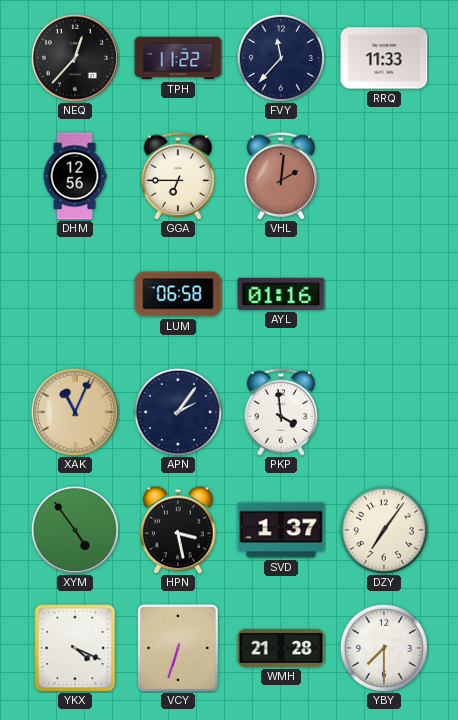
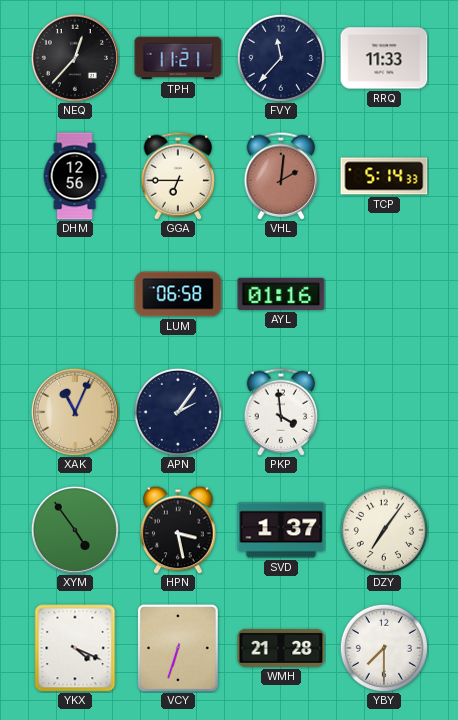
TPH: 11:22 -> 11:21 (178, 58)
TCP: none -> 5:14 (384, 176)
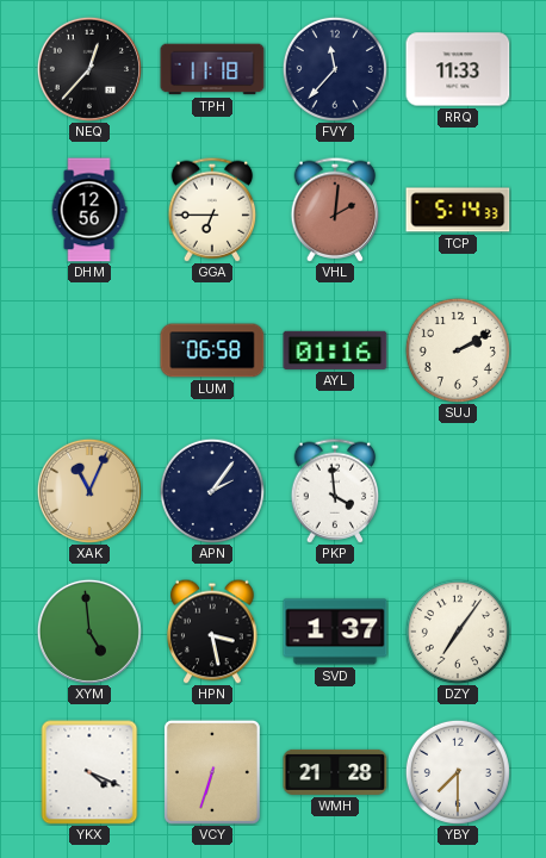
TPH: 11:21 -> 11:18 (212, 69)
SUJ: none -> 2:10 (458, 350)
XYM: 4:54 -> 4:59 (89, 632)
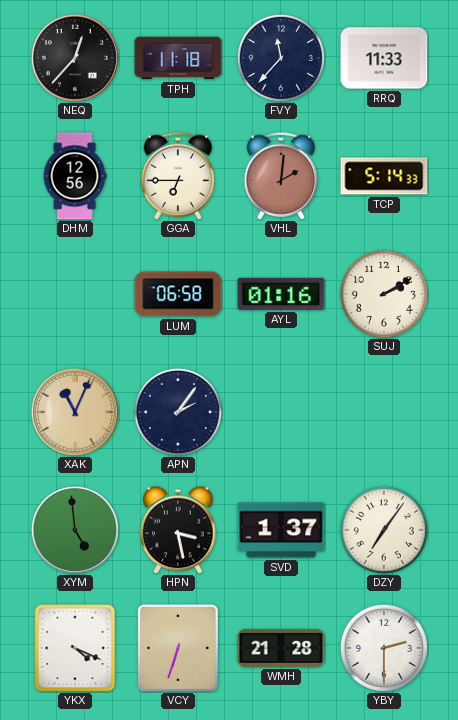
PKP: 3:59 -> none (335, 491)
YBY: 7:30 -> 2:30 (384, 648)
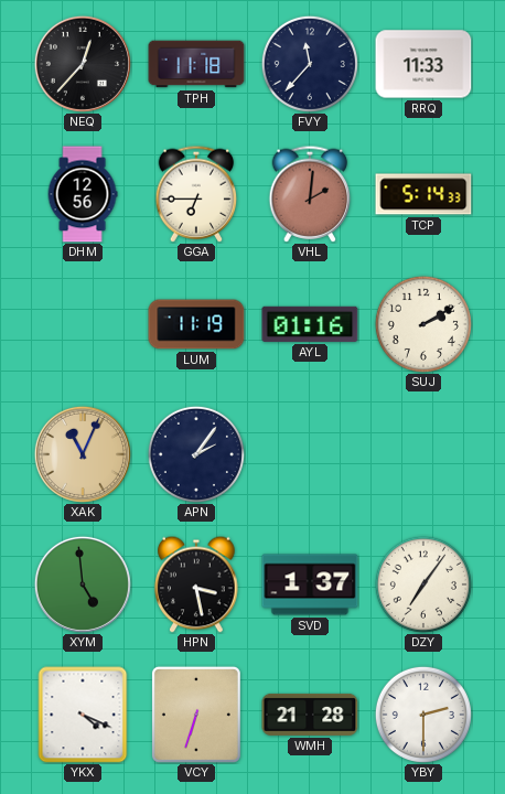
LUM: 06:58 -> 11:19 (196, 324)
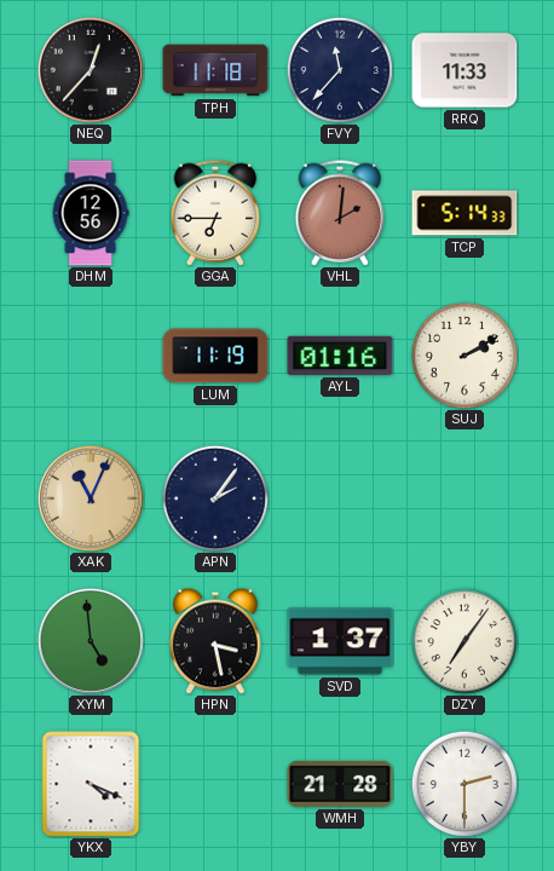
VCY: 6:33 -> none (196, 715)
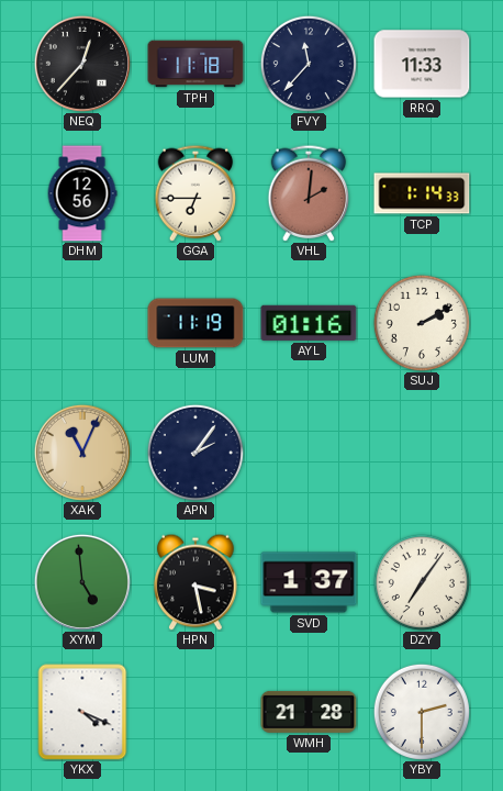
TCP: 5:14 -> 1:14 (422, 193)
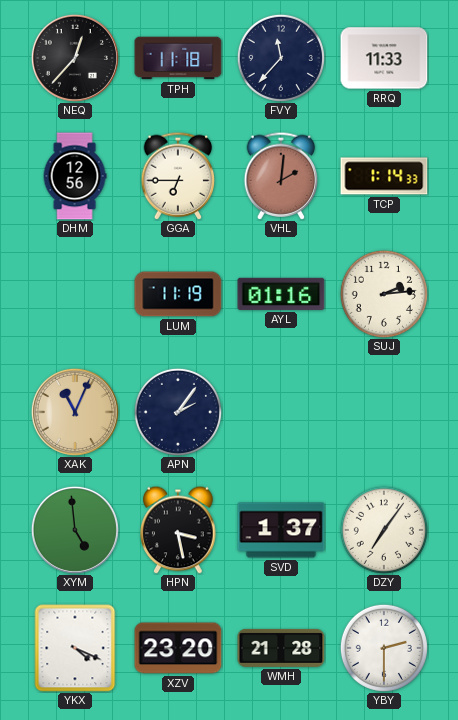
SUJ: 2:10 -> 2:14 (384, 294)
XZV: none -> 23:20 (178, 648)
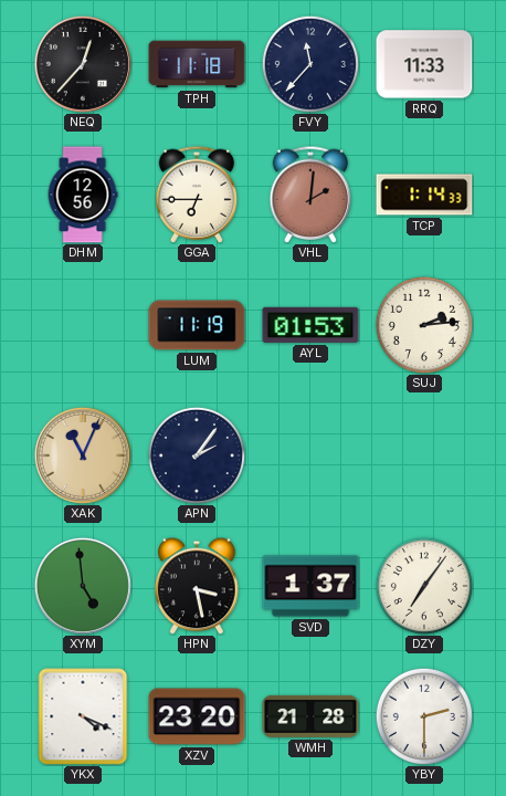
AYL: 01:16 -> 01:53 (310, 325)
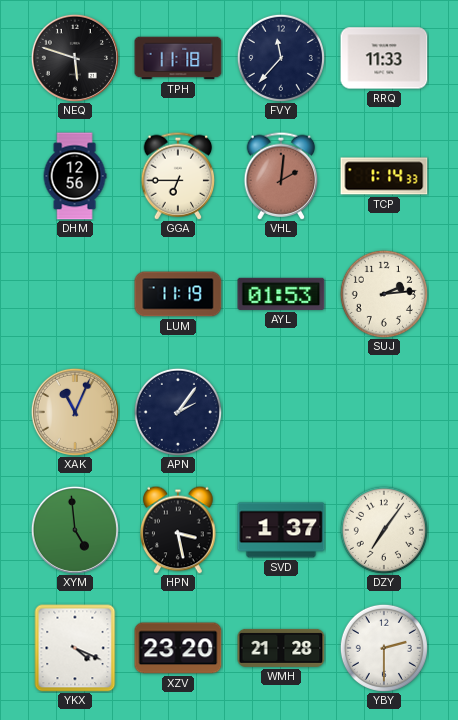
NEQ: 12:37 -> 5:48 (75, 58)
